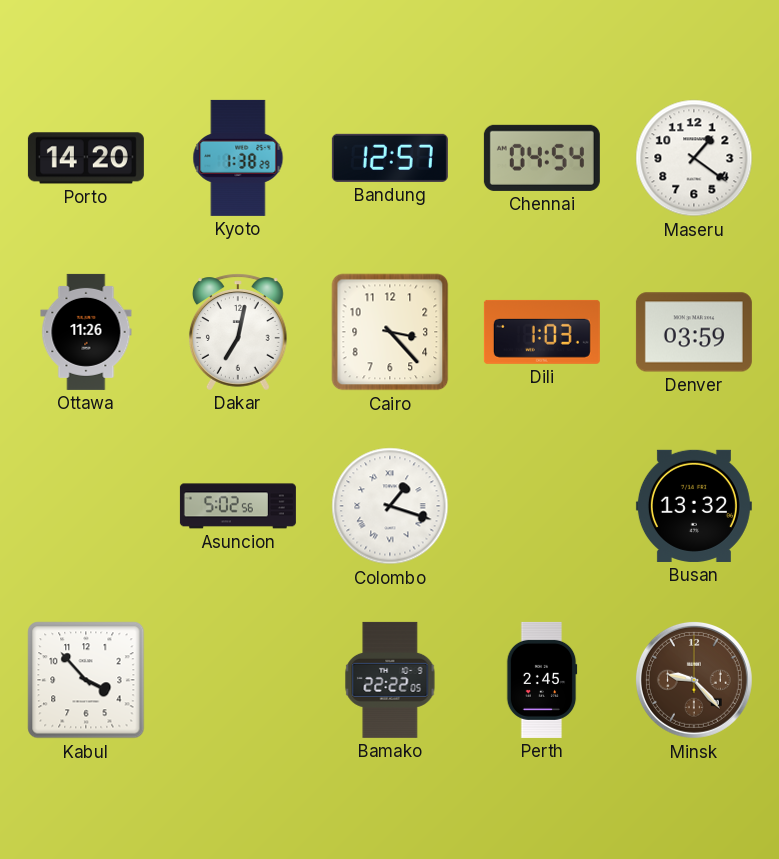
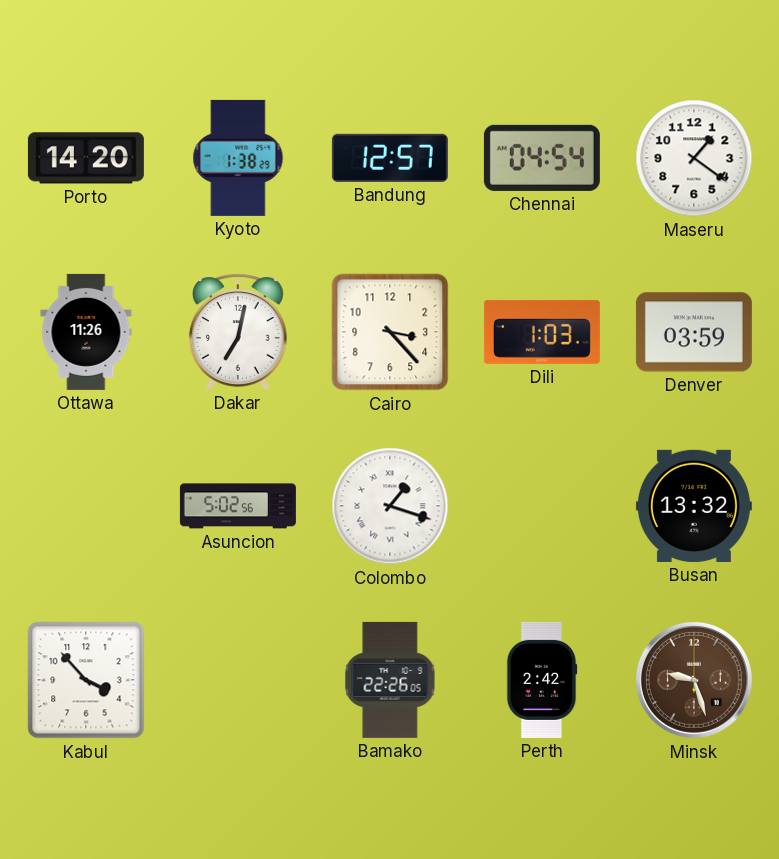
Bamako: 22:22 -> 22:26 (390, 680)
Perth: 2:45 -> 2:42 (542, 680)
Minsk: 9:23 -> 9:27 (694, 680)
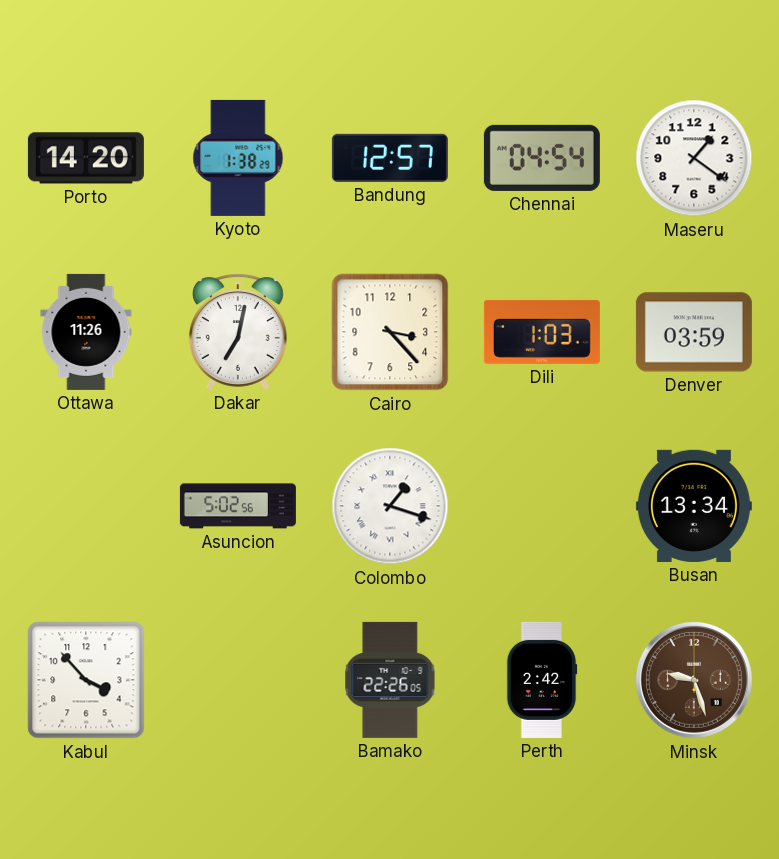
Busan: 13:32 -> 13:34 (694, 506)
